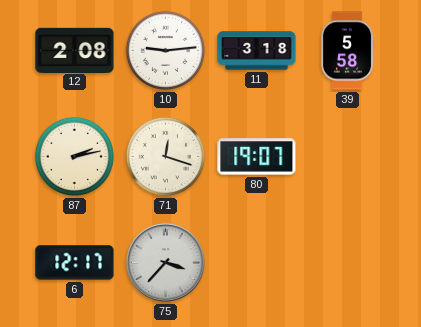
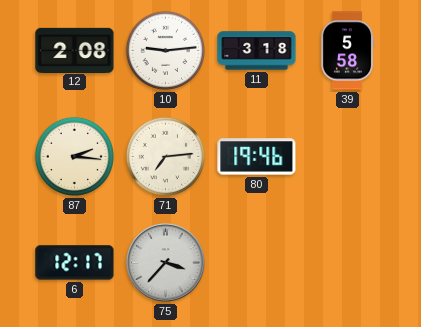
87: 2:13 -> 2:16 (74, 156)
71: 12:18 -> 7:14 (165, 156)
80: 19:07 -> 19:46 (257, 157)
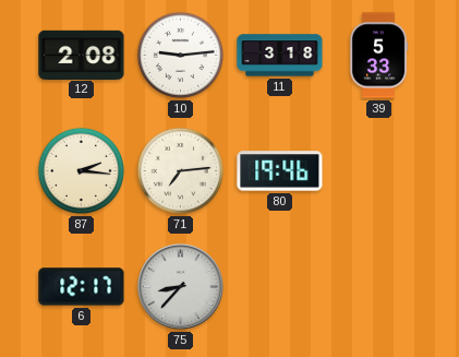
39: 5:58 -> 5:33 (378, 56)
75: 3:37 -> 8:37 (180, 286)
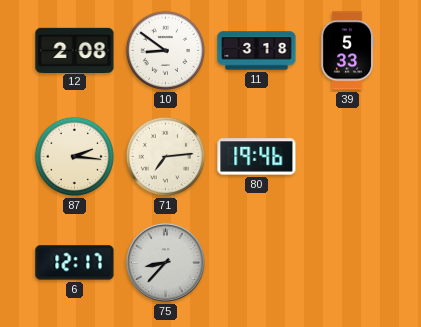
10: 9:14 -> 8:51 (165, 50)
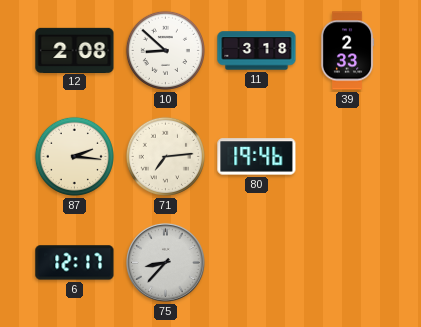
10: 8:51 -> 8:52 (165, 50)
39: 5:33 -> 2:33 (347, 51)
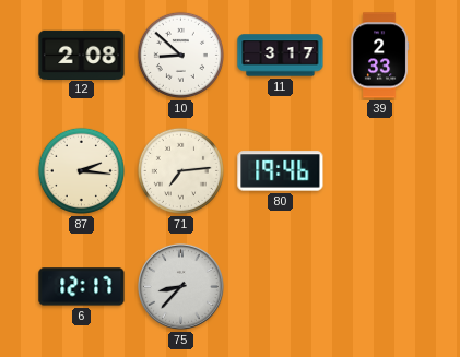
11: 3:18 -> 3:17 (281, 56)
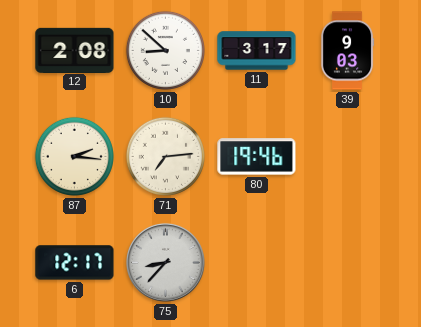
39: 2:33 -> 9:03 (347, 51)
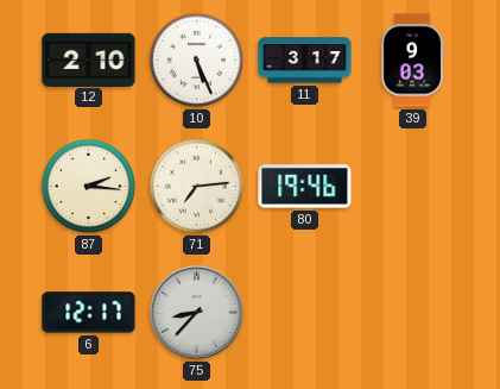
12: 2:08 -> 2:10 (89, 59)
10: 8:52 -> 5:26 (196, 59)
